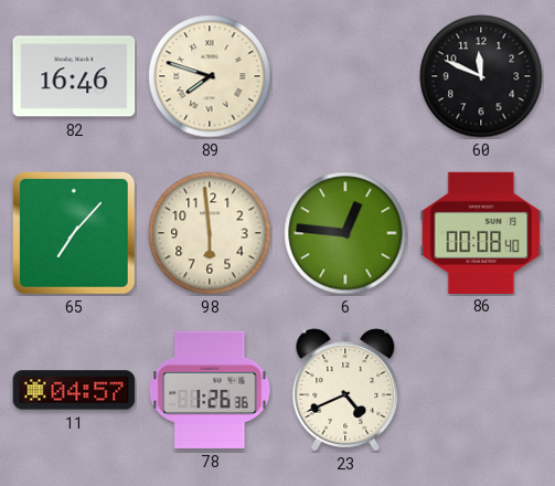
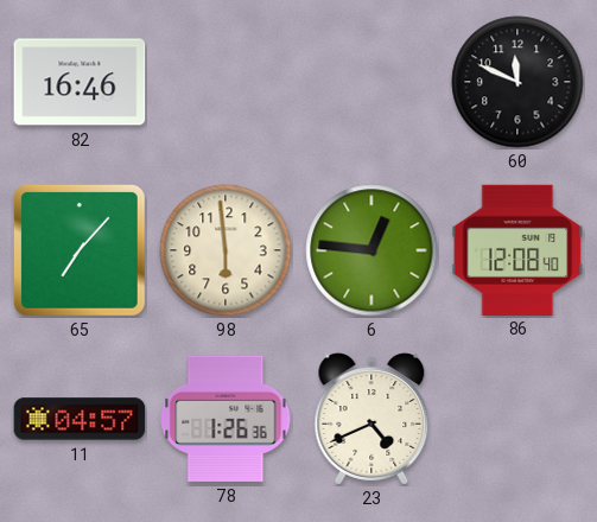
89: 7:48 -> none (210, 76)
86: 00:08 -> 12:08 (517, 249)
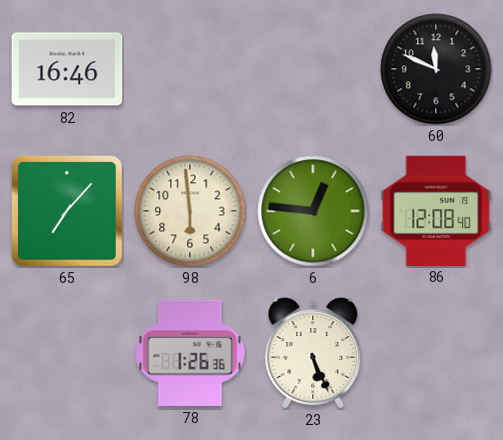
11: 04:57 -> none (80, 419)
23: 4:41 -> 5:26 (313, 353)
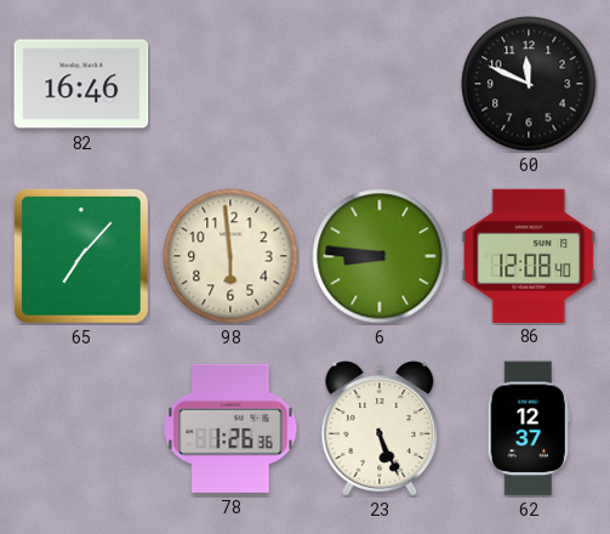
6: 12:46 -> 8:46 (380, 256)
62: none -> 12:37 (529, 428)
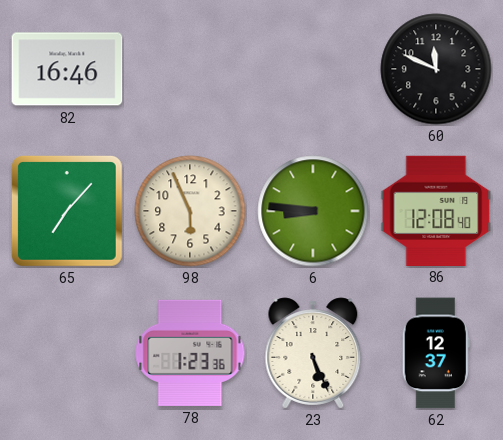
98: 5:59 -> 5:56 (190, 211)
78: 1:26 -> 1:23 (190, 353)
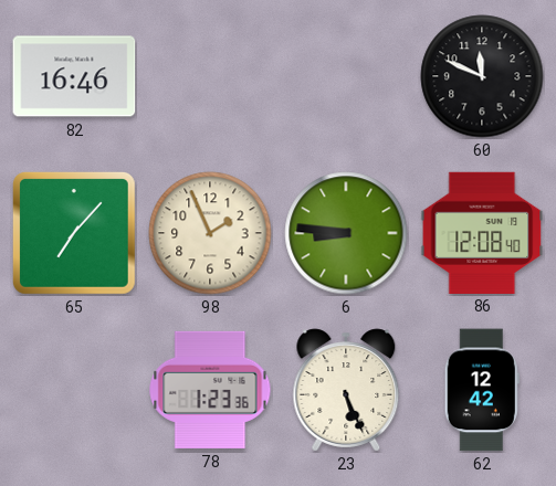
98: 5:56 -> 1:56 (210, 233)
62: 12:37 -> 12:42 (482, 390)
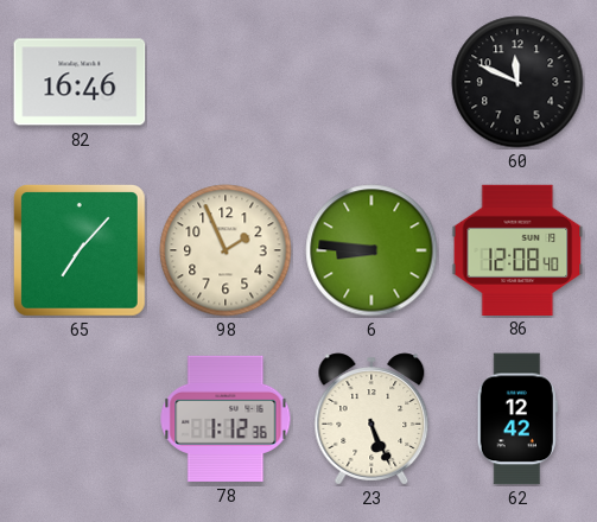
78: 1:23 -> 1:12 (226, 419)
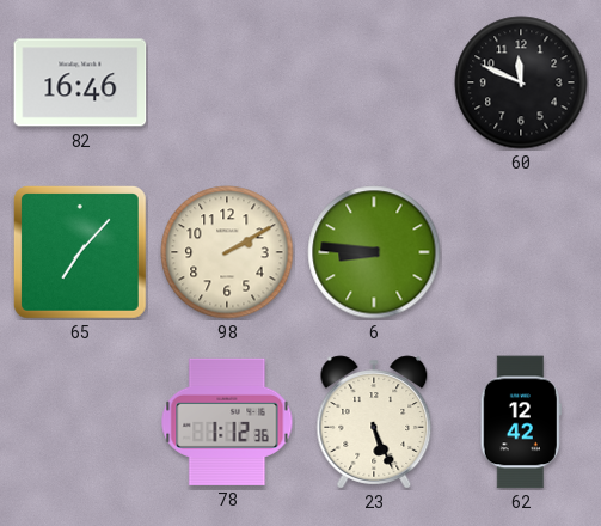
98: 1:56 -> 2:10 (227, 252)
86: 12:08 -> none (517, 249)
